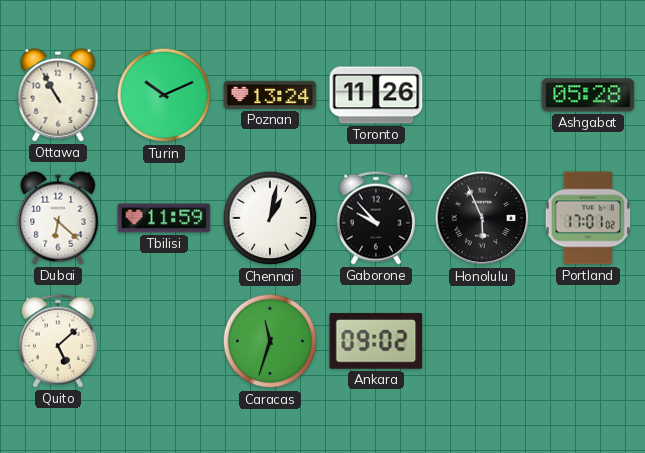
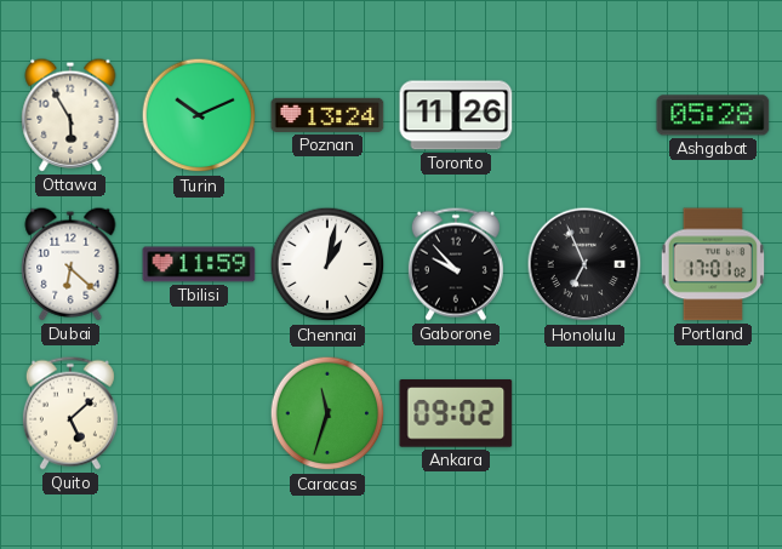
Ottawa: 10:55 -> 5:55 (70, 115)
Honolulu: 5:56 -> 6:56 (584, 264)
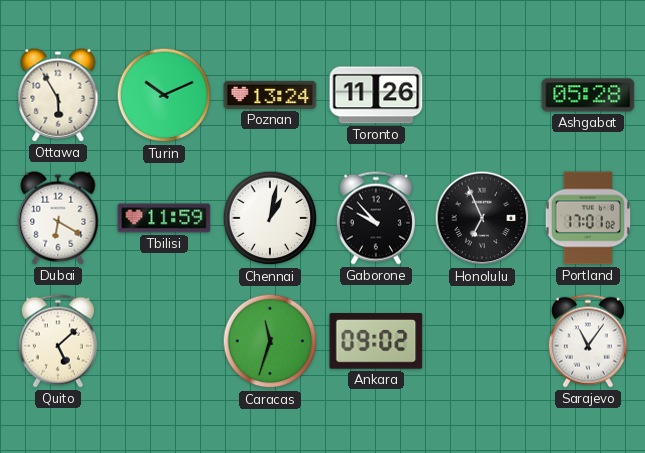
Dubai: 6:22 -> 6:20 (58, 218)
Sarajevo: none -> 11:06 (588, 341)
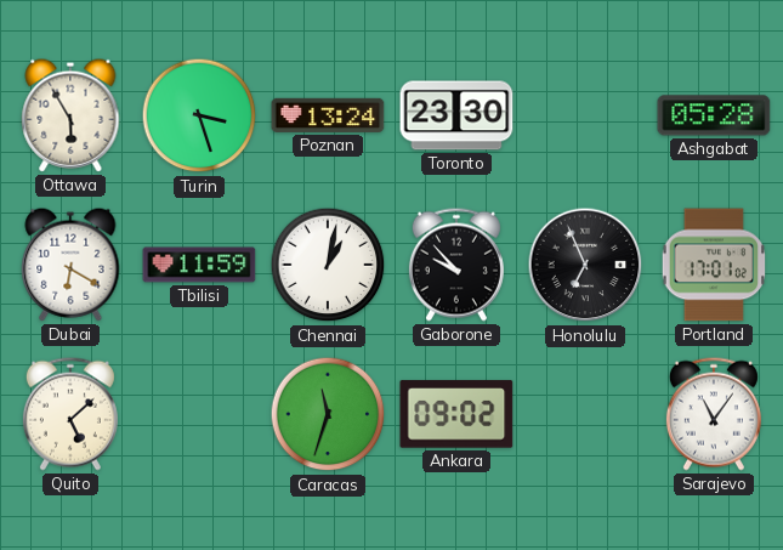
Turin: 10:11 -> 3:27 (199, 115)
Toronto: 11:26 -> 23:30 (456, 115)
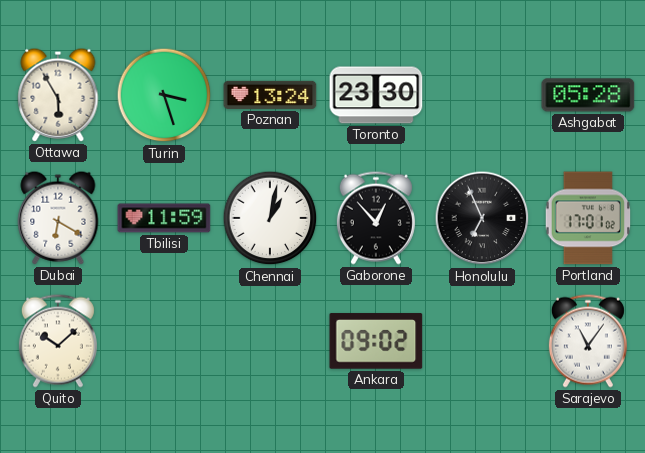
Gaborone: 9:53 -> 12:53 (376, 218)
Quito: 5:08 -> 10:08 (58, 341)
Caracas: 11:33 -> none (328, 414)
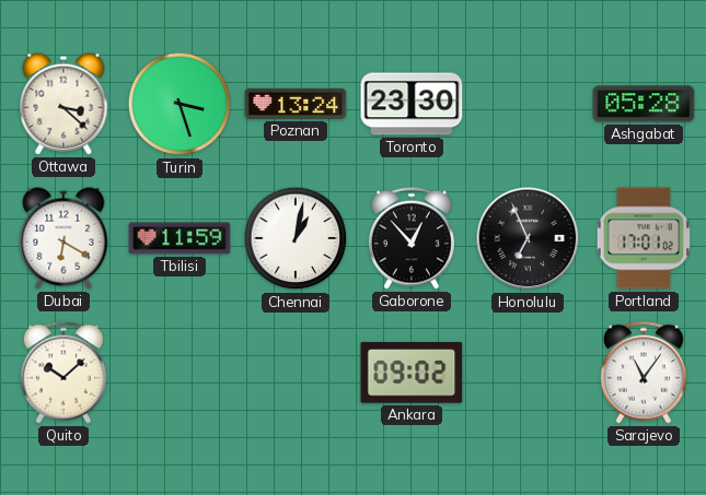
Ottawa: 5:55 -> 3:22 (63, 104)
